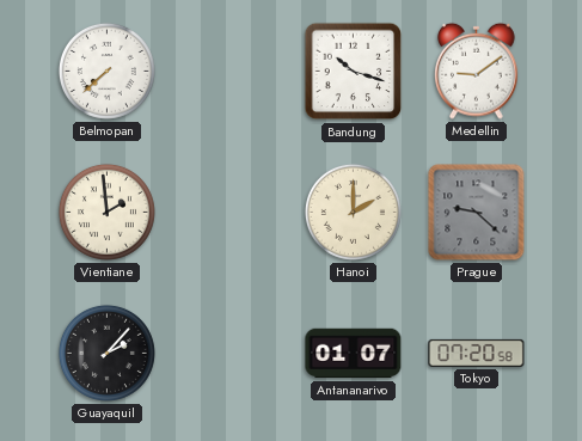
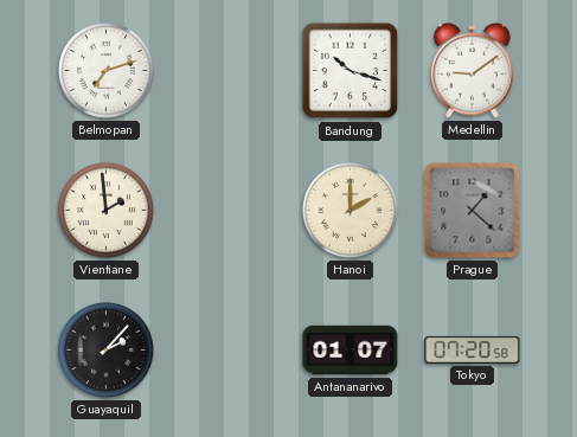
Belmopan: 7:38 -> 7:12 (105, 70)
Prague: 9:22 -> 1:22 (473, 211)
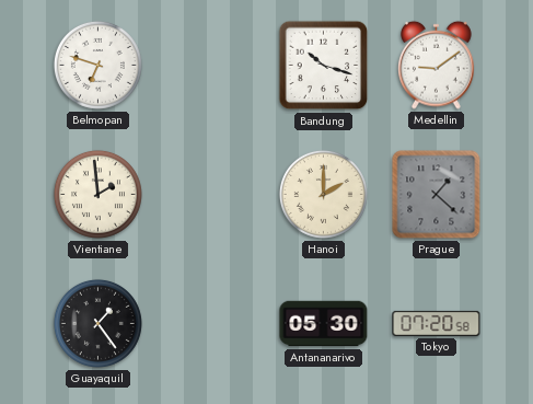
Belmopan: 7:12 -> 6:48 (97, 65)
Guayaquil: 2:07 -> 1:24 (97, 323)
Antananarivo: 01:07 -> 05:30 (324, 324)
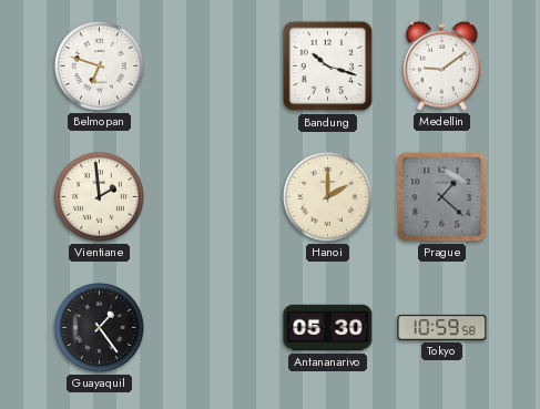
Tokyo: 07:20 -> 10:59 (442, 327)
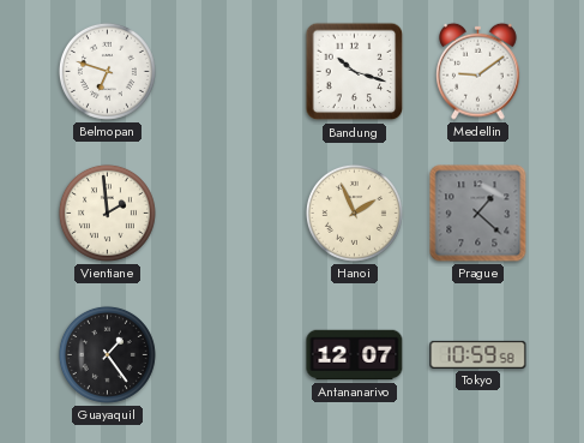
Hanoi: 2:00 -> 1:56 (354, 212)
Antananarivo: 05:30 -> 12:07 (355, 355)
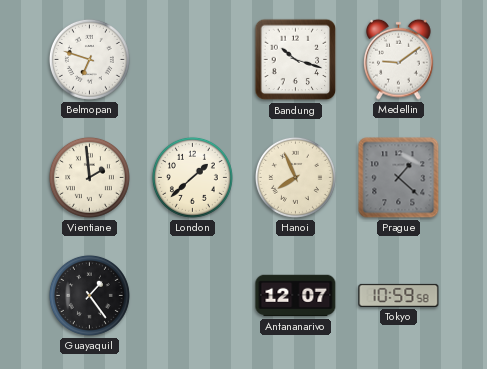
London: none -> 1:38 (192, 177)
Hanoi: 1:56 -> 7:56 (295, 177)
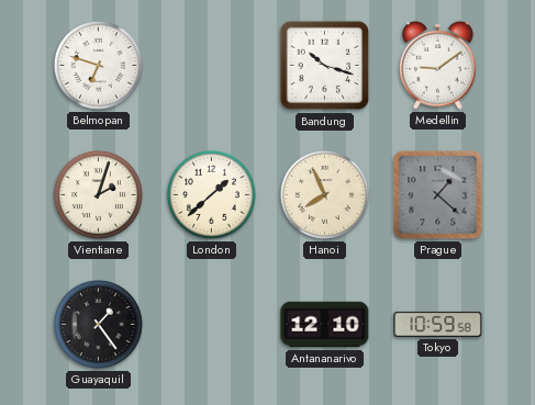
Vientiane: 1:59 -> 2:03 (98, 194)
Antananarivo: 12:07 -> 12:10 (325, 325)
